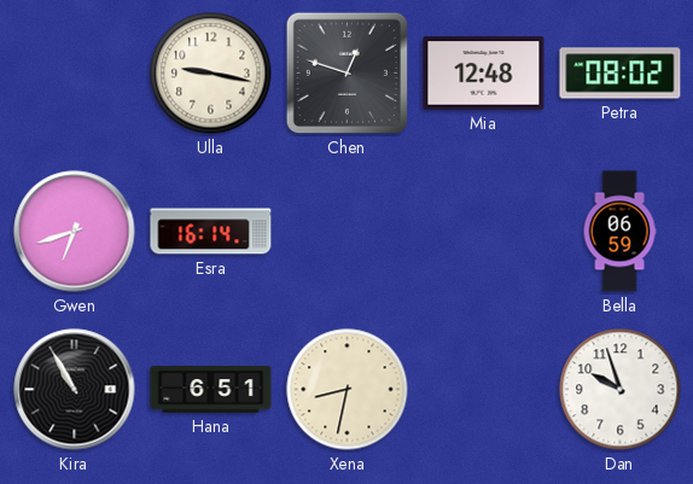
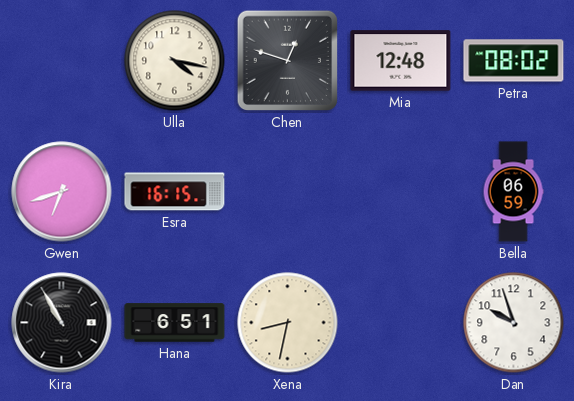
Ulla: 9:17 -> 4:17 (175, 61)
Esra: 16:14 -> 16:15 (175, 192)
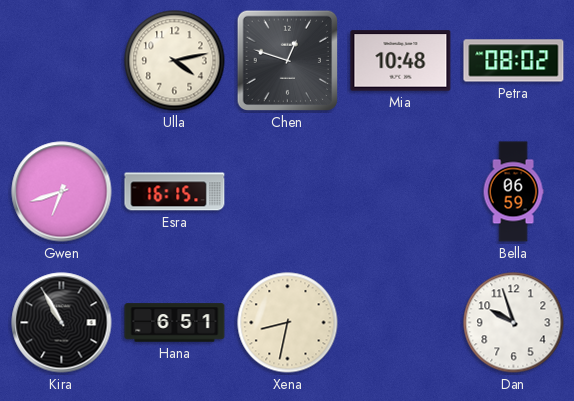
Ulla: 4:17 -> 4:13 (175, 61)
Mia: 12:48 -> 10:48 (401, 61)
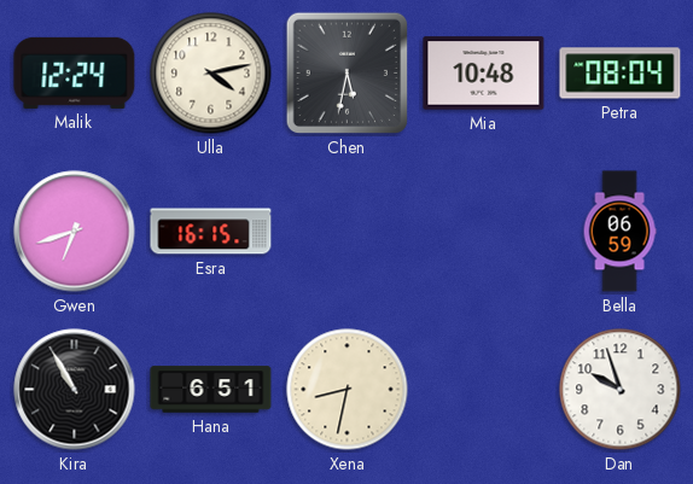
Malik: none -> 12:24 (75, 72)
Chen: 12:48 -> 5:32 (348, 74)
Petra: 08:02 -> 08:04 (621, 74)
